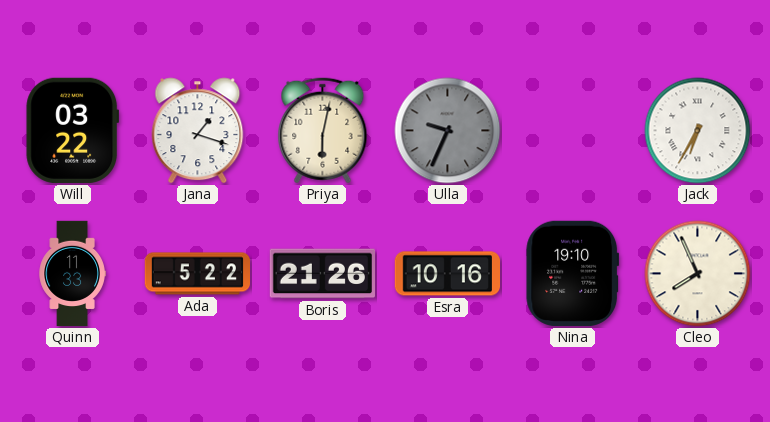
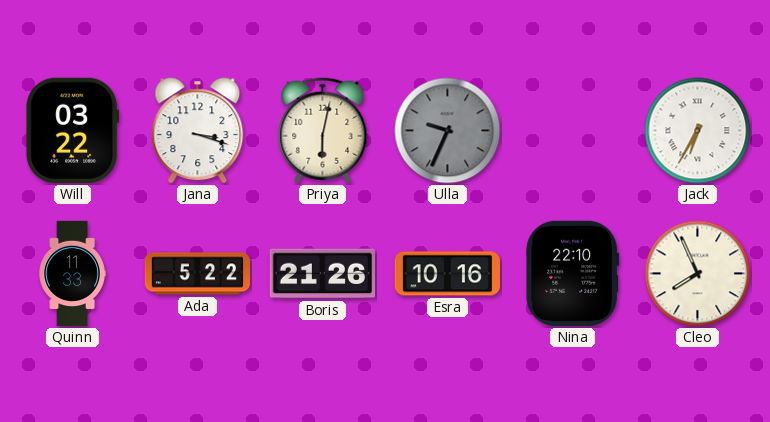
Jana: 1:18 -> 3:18 (198, 131)
Nina: 19:10 -> 22:10 (573, 273)
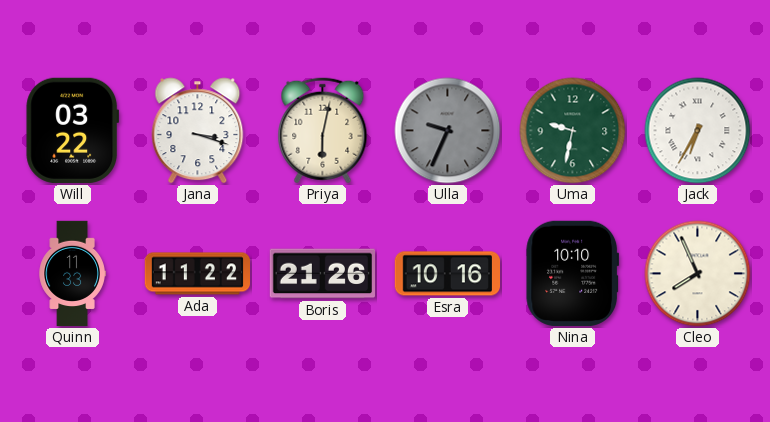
Uma: none -> 9:32 (573, 131)
Ada: 5:22 -> 11:22 (197, 274)
Nina: 22:10 -> 10:10 (573, 273)
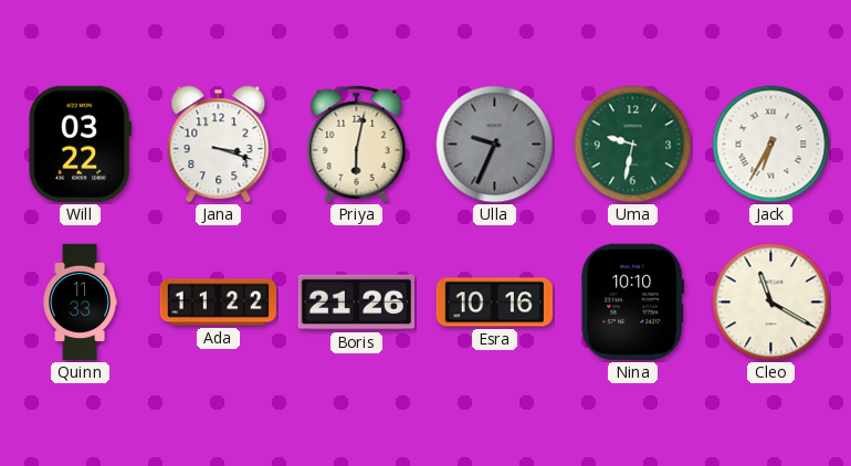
Cleo: 7:56 -> 11:20 (771, 303)
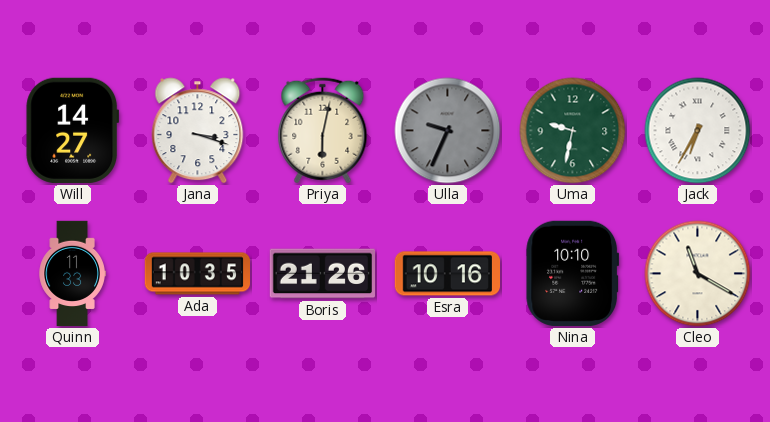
Will: 03:22 -> 14:27 (72, 130)
Ada: 11:22 -> 10:35 (197, 274)
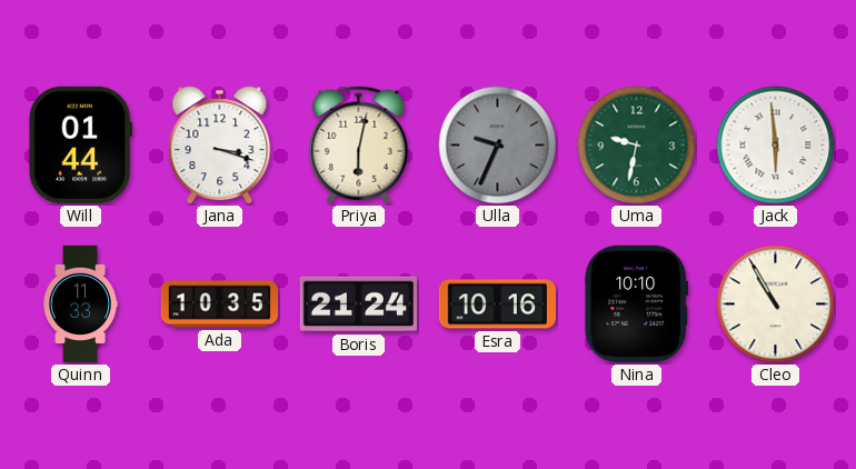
Will: 14:27 -> 01:44 (80, 144)
Jack: 6:35 -> 5:59 (776, 146)
Boris: 21:26 -> 21:24 (358, 305)
Cleo: 11:20 -> 10:55 (776, 305)
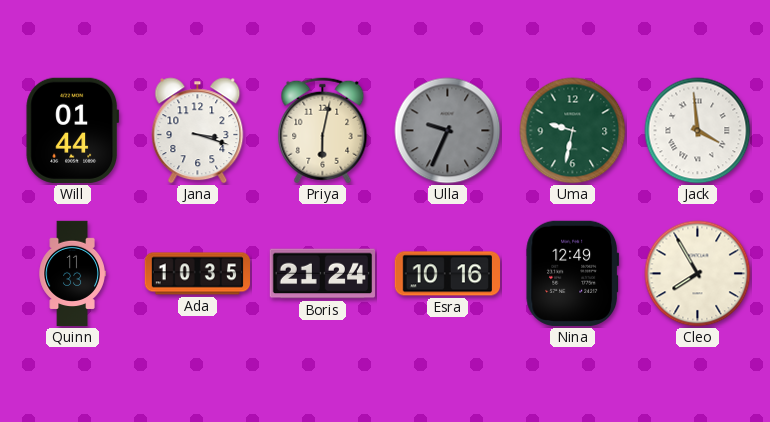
Jack: 5:59 -> 3:59 (698, 131)
Nina: 10:10 -> 12:49 (573, 273)
Cleo: 10:55 -> 7:55 (698, 274)
